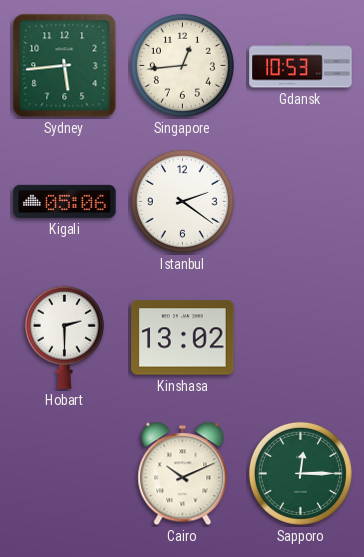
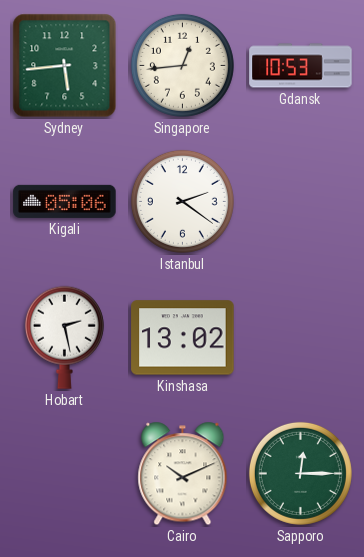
Hobart: 2:30 -> 2:28 (64, 337)
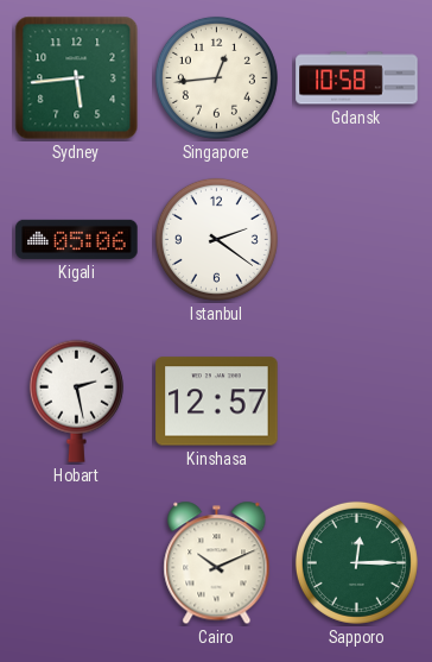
Gdansk: 10:53 -> 10:58 (357, 78)
Kinshasa: 13:02 -> 12:57 (217, 402)
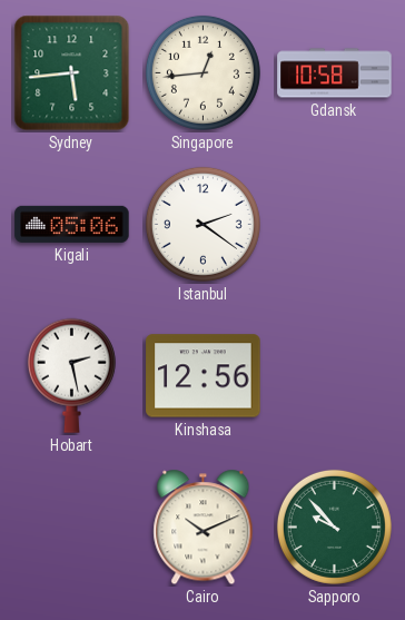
Kinshasa: 12:57 -> 12:56 (204, 376)
Sapporo: 12:15 -> 9:53 (334, 526)
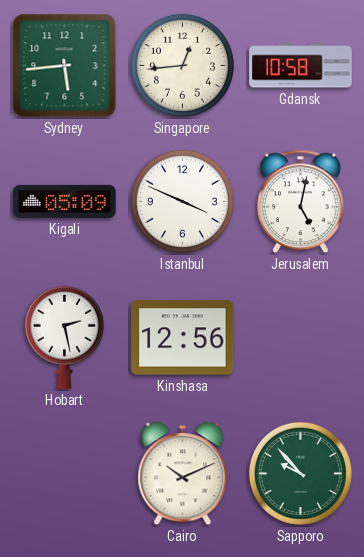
Kigali: 05:06 -> 05:09 (65, 201)
Istanbul: 2:21 -> 3:49 (182, 201)
Jerusalem: none -> 5:02 (300, 202)
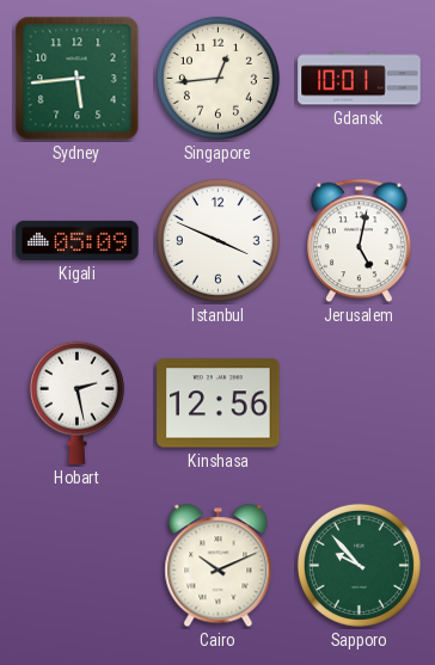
Gdansk: 10:58 -> 10:01 (360, 79)
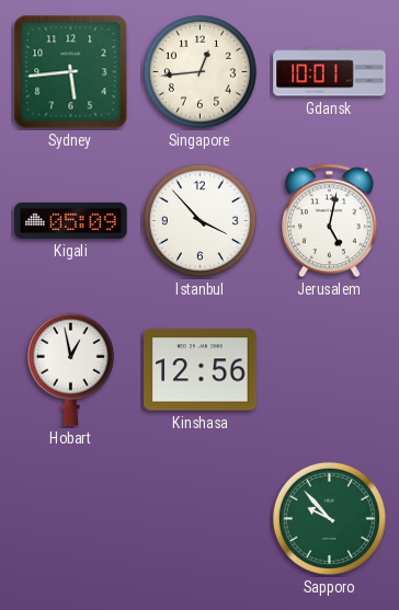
Istanbul: 3:49 -> 3:53 (200, 220)
Hobart: 2:28 -> 12:58 (70, 369)
Cairo: 10:11 -> none (219, 566)
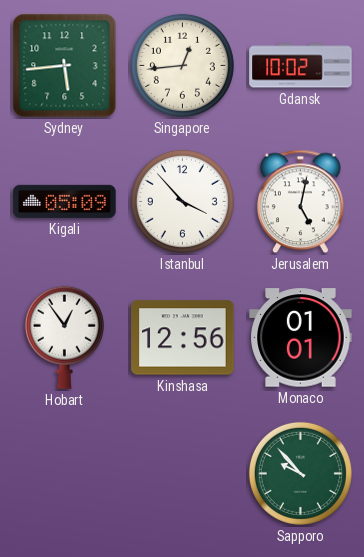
Gdansk: 10:01 -> 10:02 (301, 66)
Hobart: 12:58 -> 12:54 (64, 337)
Monaco: none -> 01:01 (301, 338)
